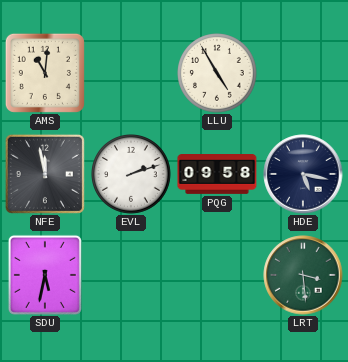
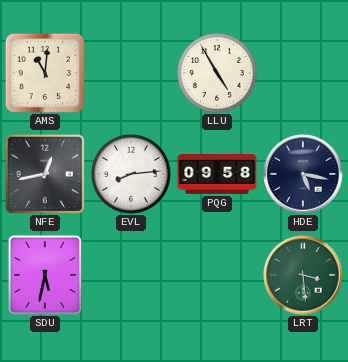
NFE: 11:58 -> 12:43 (45, 174)
EVL: 2:12 -> 8:14 (132, 175)
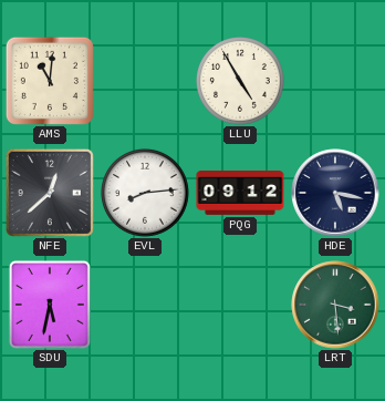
NFE: 12:43 -> 12:38 (50, 193)
PQG: 09:58 -> 09:12 (240, 194)
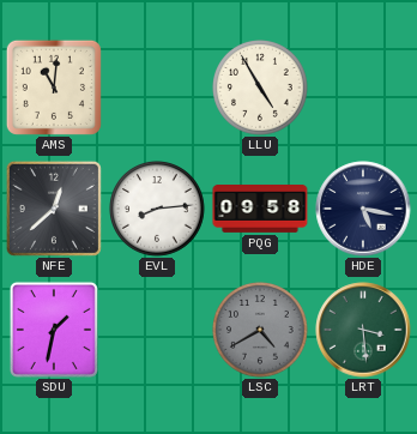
PQG: 09:12 -> 09:58 (260, 210)
SDU: 5:32 -> 1:32 (54, 330)
LSC: none -> 4:40 (261, 331)
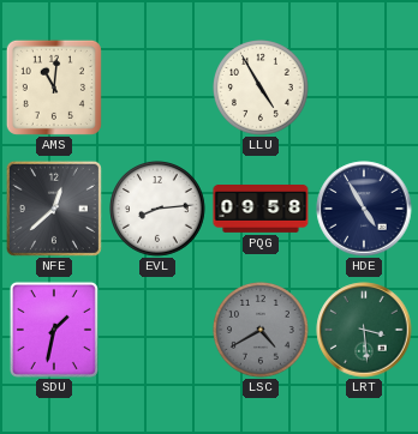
HDE: 5:17 -> 4:55 (364, 209)
